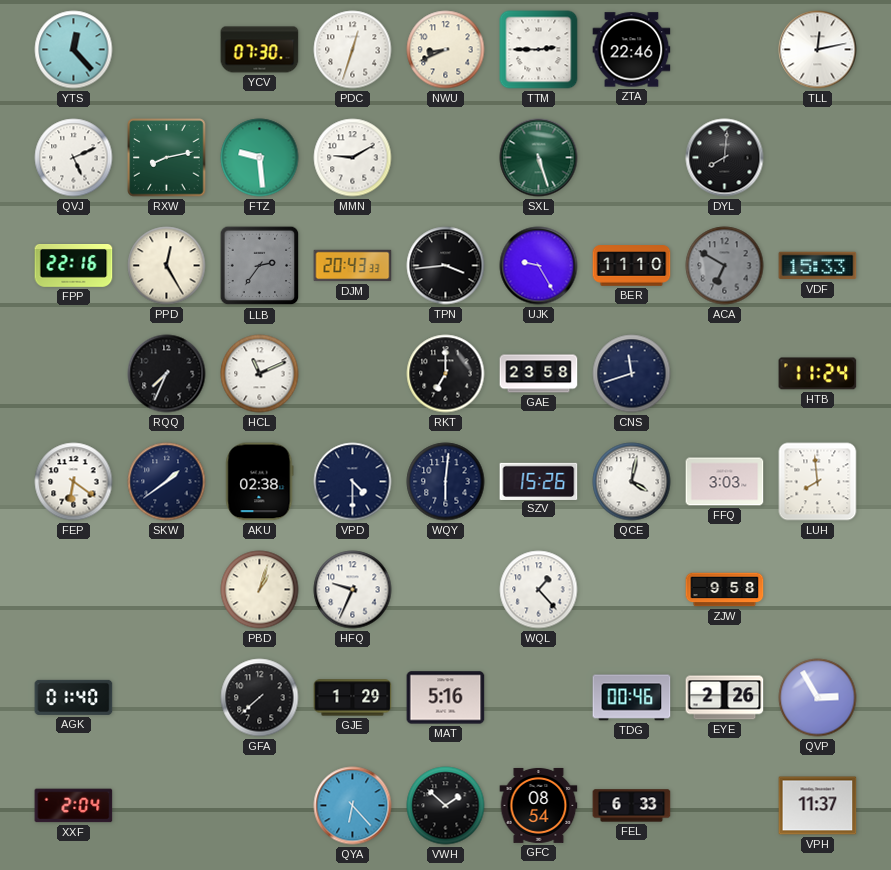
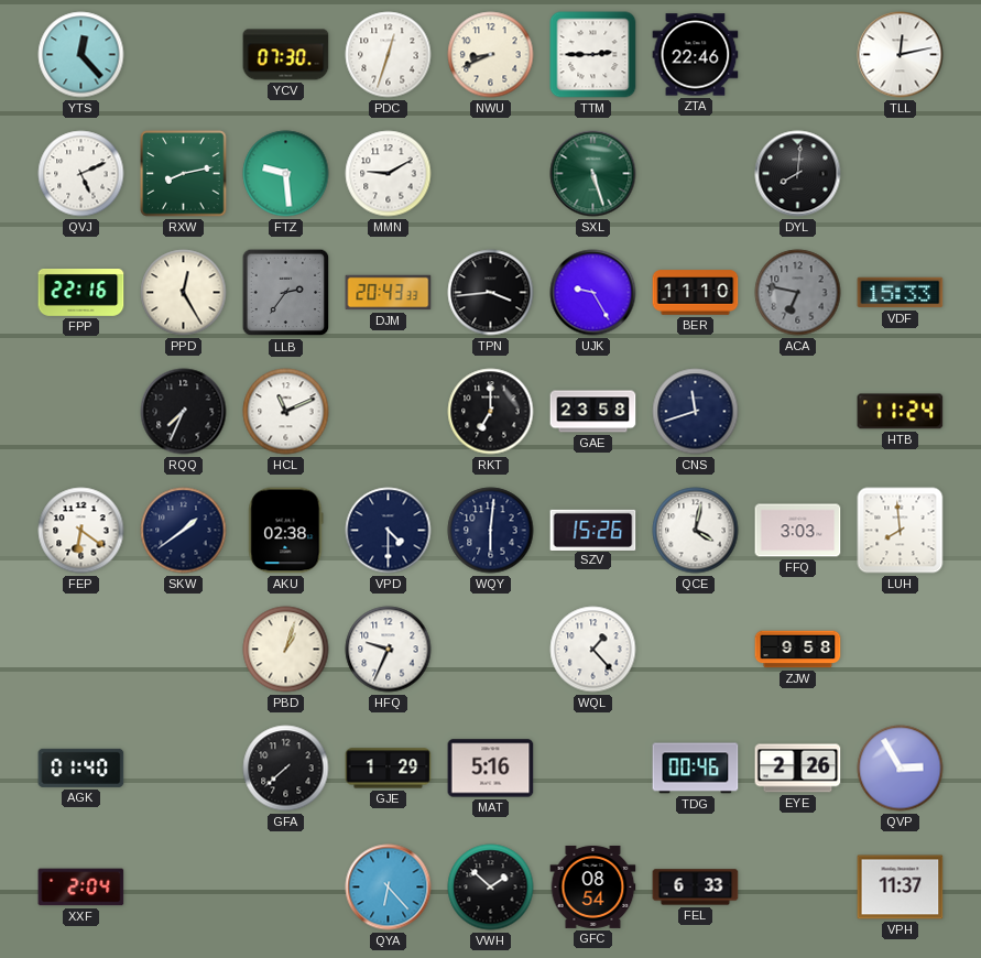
ACA: 6:50 -> 6:47 (798, 293)
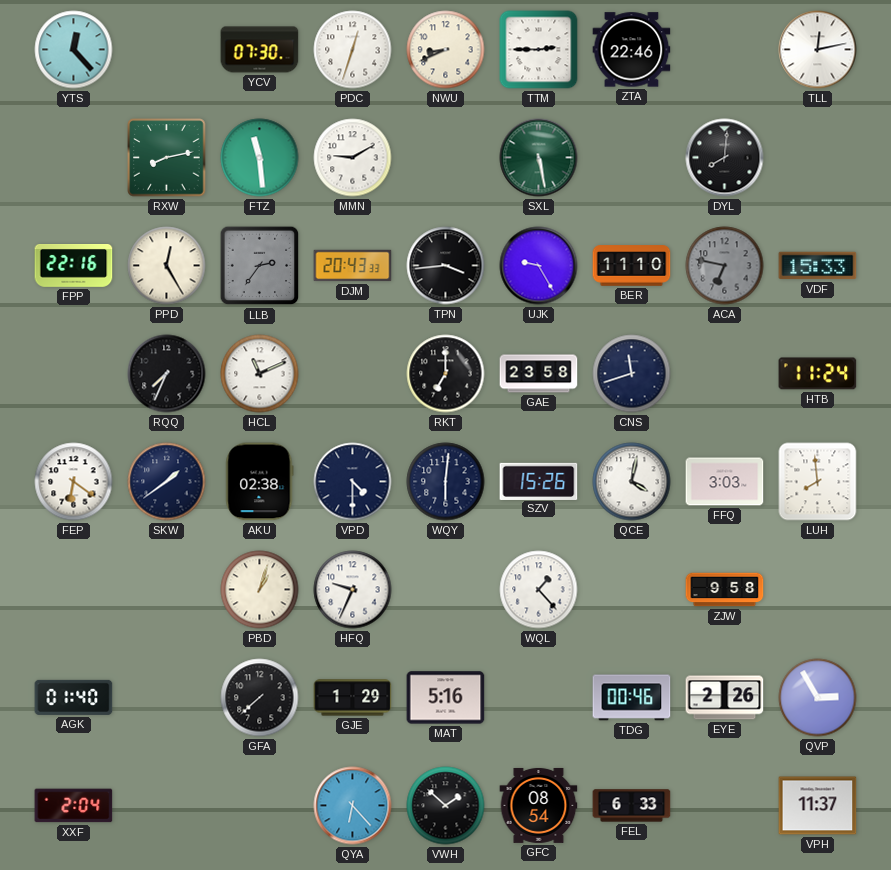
QVJ: 5:11 -> none (81, 174)
FTZ: 9:29 -> 11:29 (260, 158)
SXL: 5:27 -> 5:28 (539, 158)
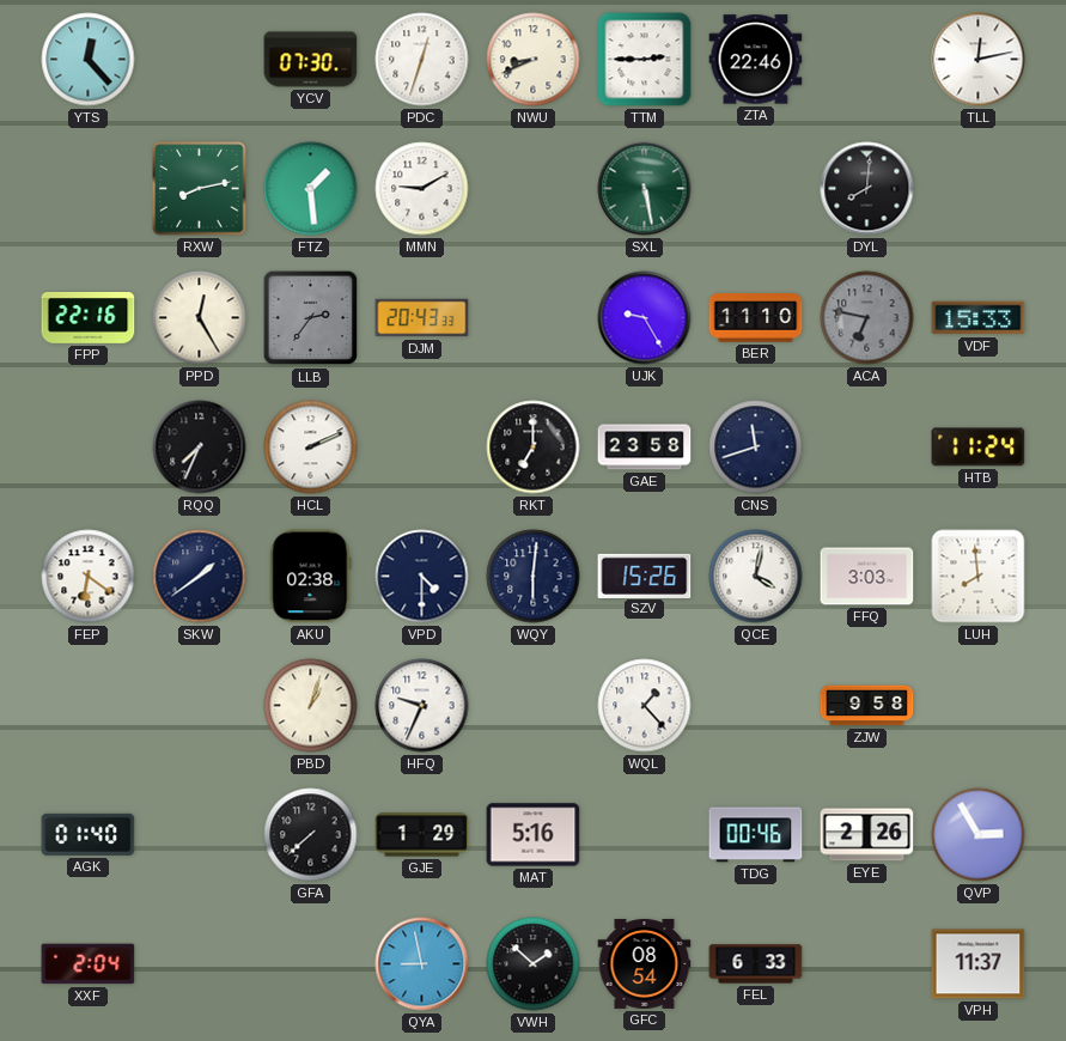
FTZ: 11:29 -> 1:29 (311, 189)
TPN: 3:44 -> none (446, 266)
HCL: 11:11 -> 2:11 (311, 448)
QYA: 6:23 -> 8:58 (422, 964)
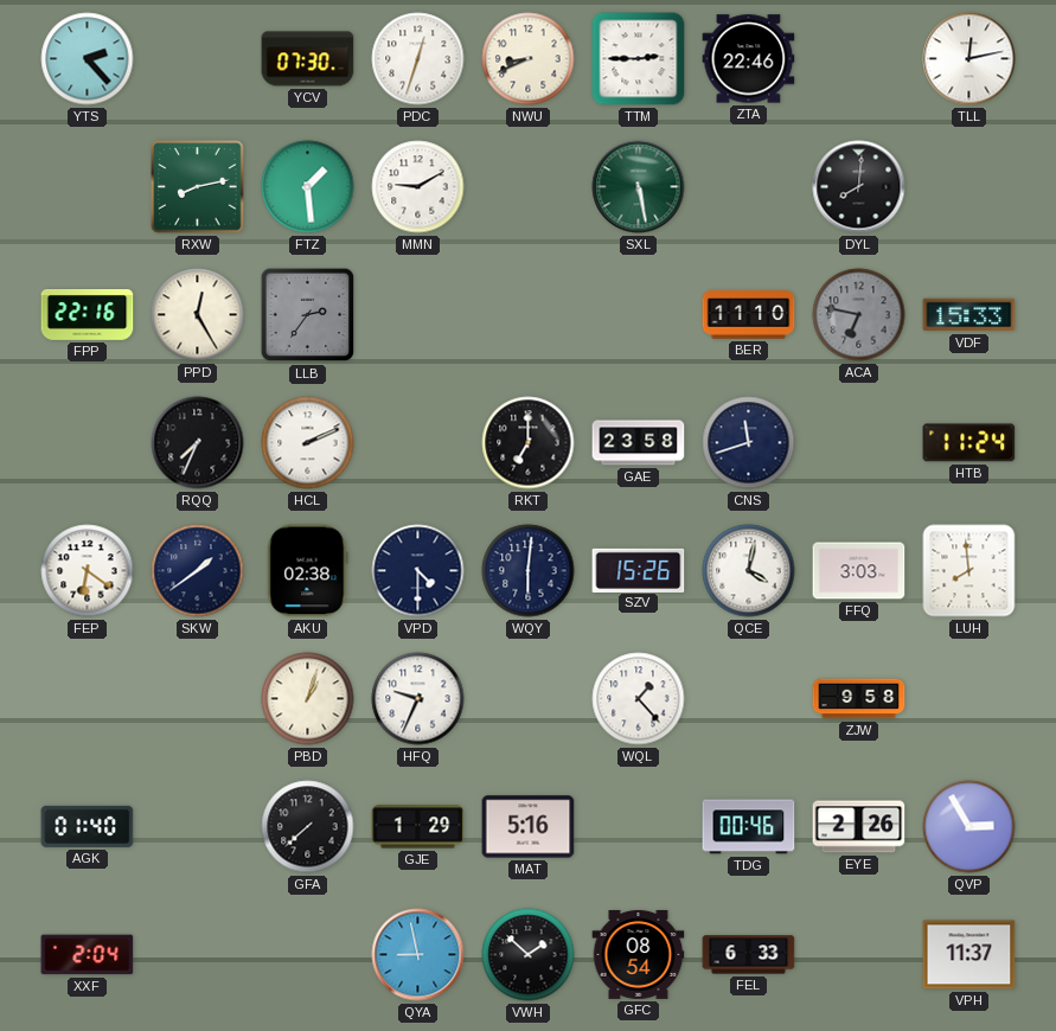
YTS: 12:23 -> 2:23 (88, 59)
DJM: 20:43 -> none (422, 318)
UJK: 9:25 -> none (645, 318)
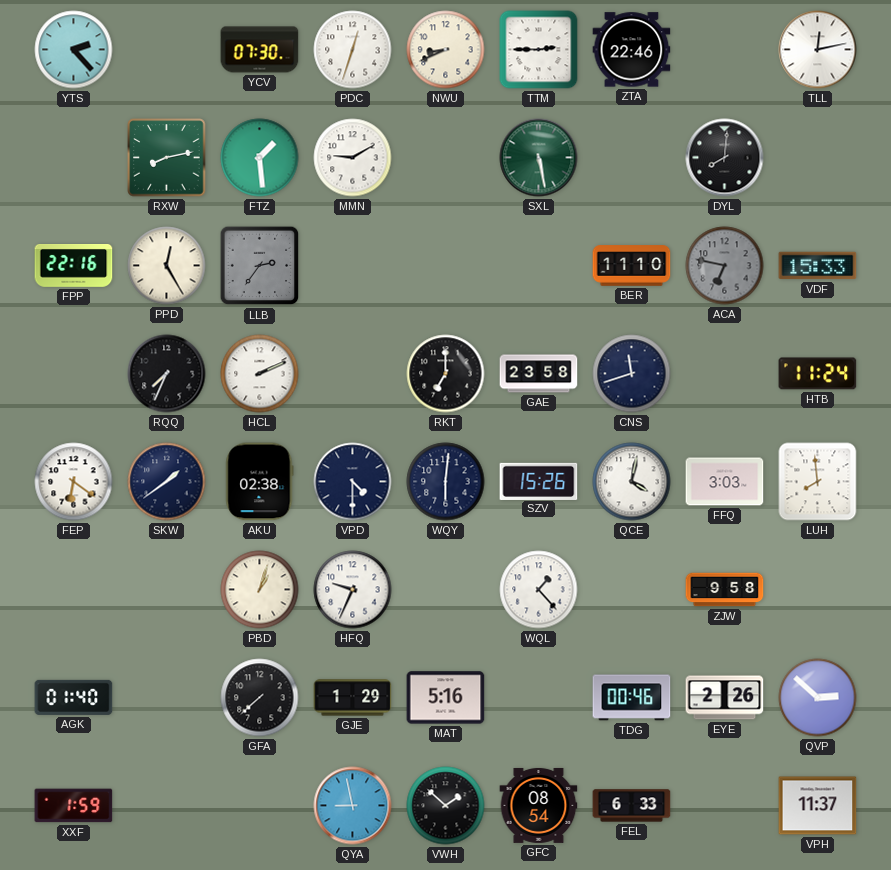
QVP: 2:55 -> 2:52 (818, 698)
XXF: 2:04 -> 1:59 (74, 806)
